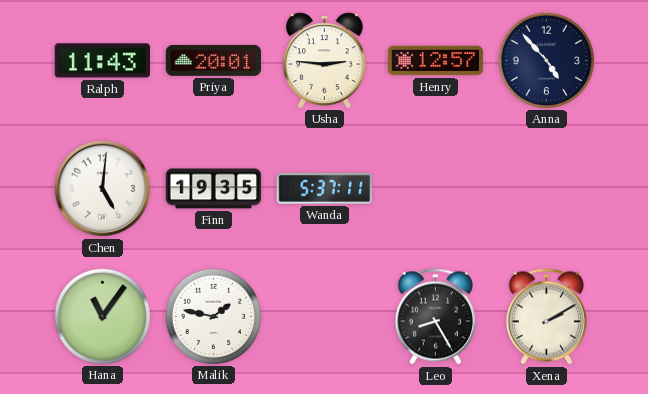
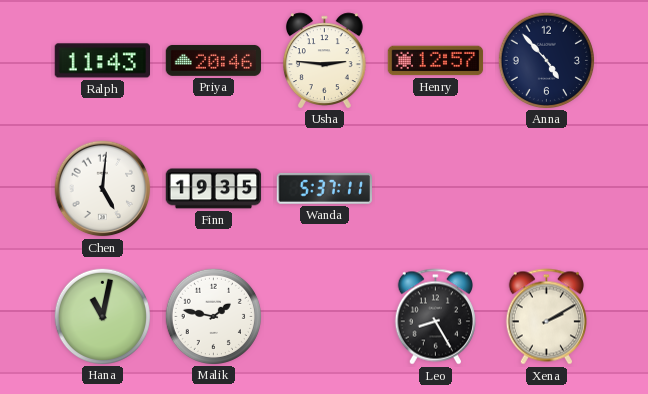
Priya: 20:01 -> 20:46 (214, 60)
Hana: 11:06 -> 11:02 (102, 316)
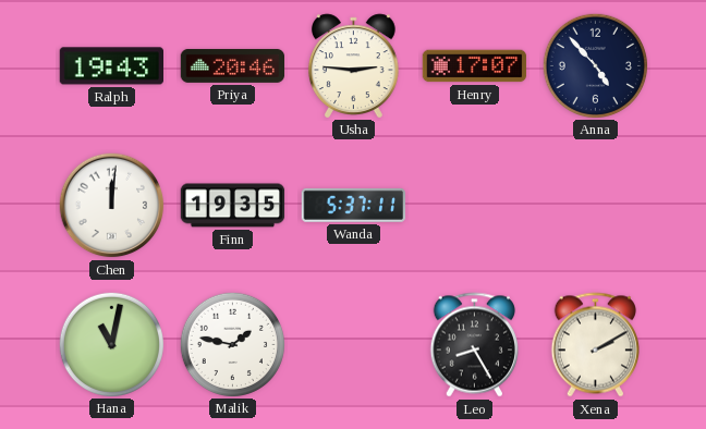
Ralph: 11:43 -> 19:43 (111, 66)
Henry: 12:57 -> 17:07 (475, 66)
Chen: 5:01 -> 12:01 (112, 206)
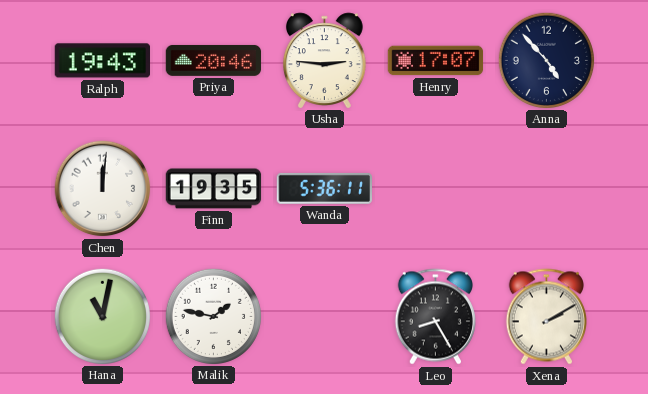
Wanda: 5:37 -> 5:36 (324, 188)
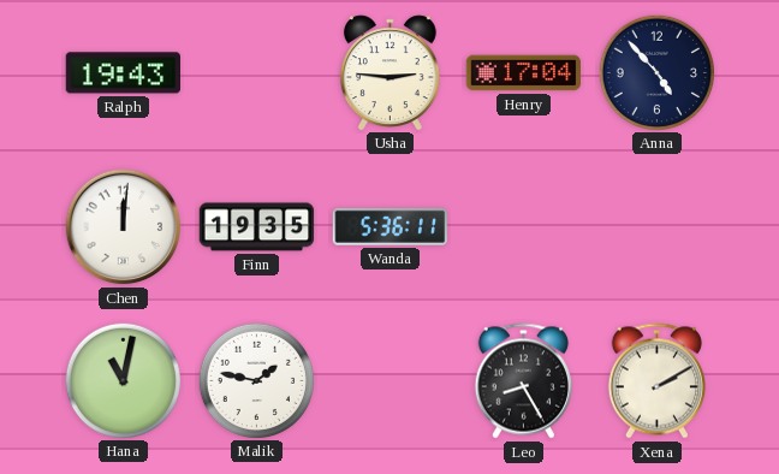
Priya: 20:46 -> none (214, 60)
Henry: 17:07 -> 17:04 (524, 73)
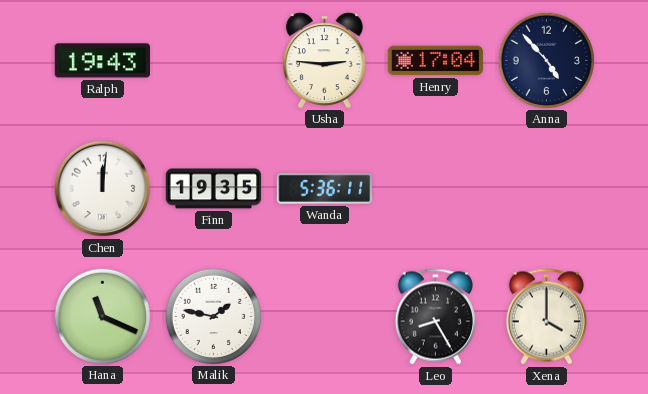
Hana: 11:02 -> 11:19 (102, 316)
Xena: 2:10 -> 4:00 (546, 317)
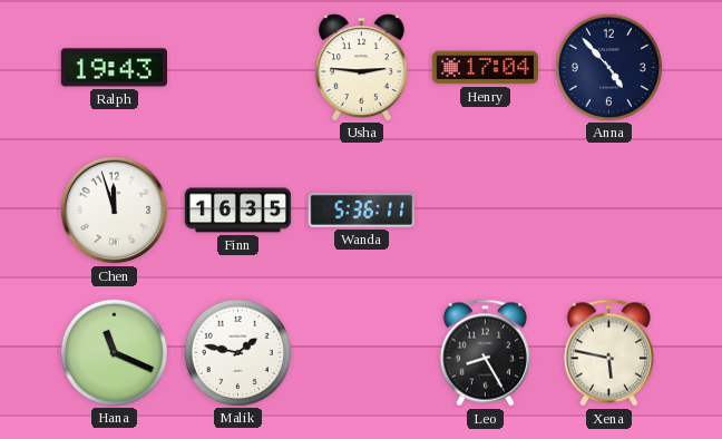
Chen: 12:01 -> 11:57 (115, 211)
Finn: 19:35 -> 16:35 (238, 211)
Xena: 4:00 -> 5:47 (608, 353)
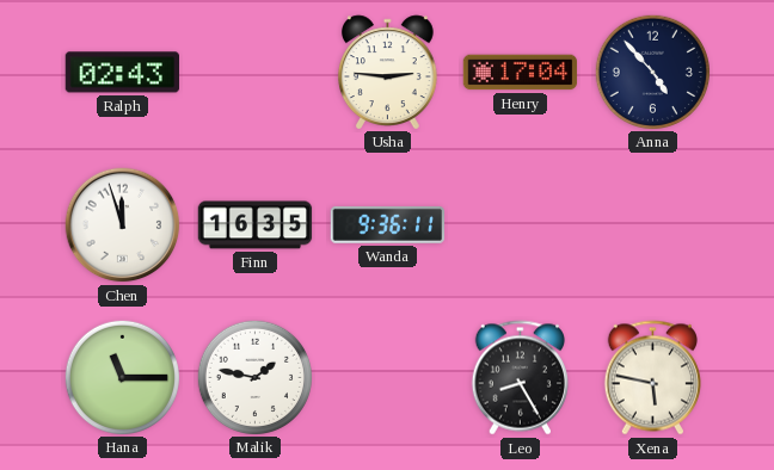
Ralph: 19:43 -> 02:43 (122, 73)
Wanda: 5:36 -> 9:36 (387, 224)
Hana: 11:19 -> 11:15 (122, 377)
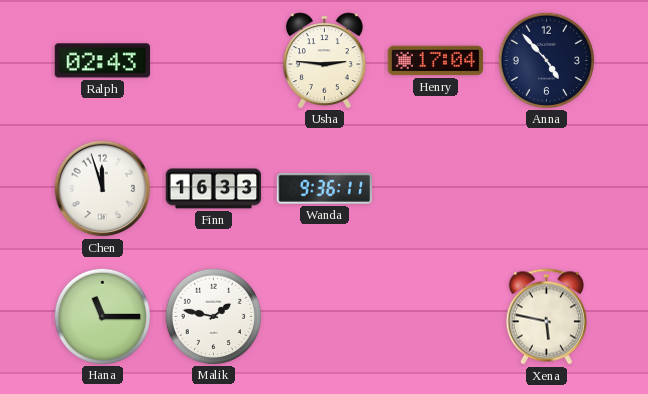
Finn: 16:35 -> 16:33 (214, 189)
Leo: 8:25 -> none (520, 378)
